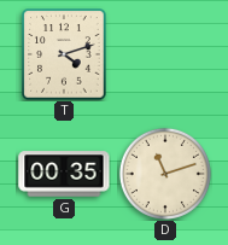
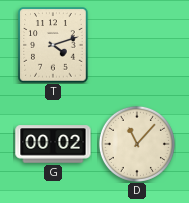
G: 00:35 -> 00:02 (53, 144)
D: 11:12 -> 11:07 (137, 144)
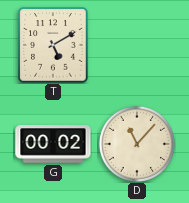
T: 4:12 -> 5:10 (53, 45)
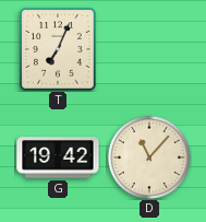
T: 5:10 -> 7:04 (58, 49)
G: 00:02 -> 19:42 (58, 157)
